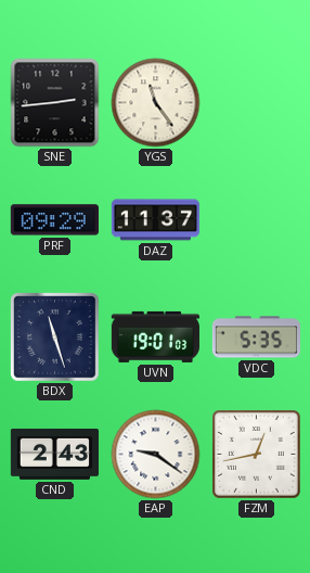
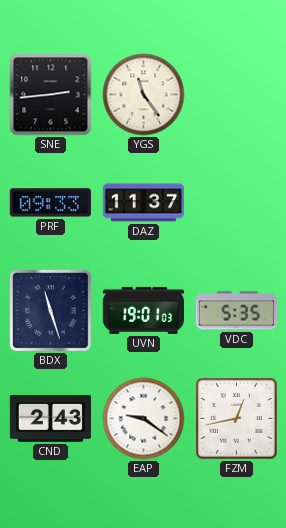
PRF: 09:29 -> 09:33 (50, 203)
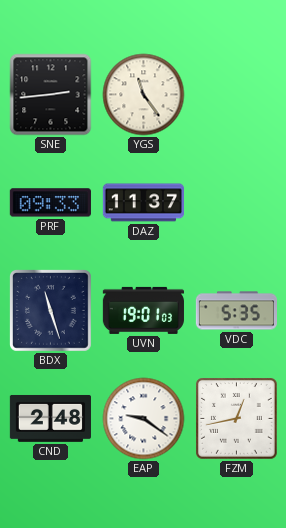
CND: 2:43 -> 2:48 (50, 418)
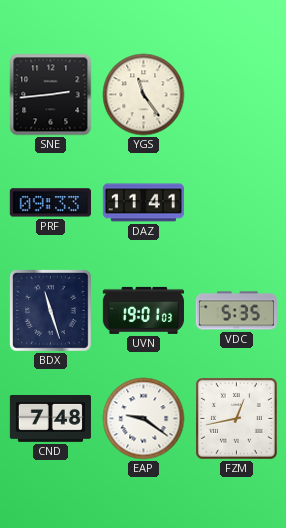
DAZ: 11:37 -> 11:41 (143, 203)
CND: 2:48 -> 7:48 (50, 418)
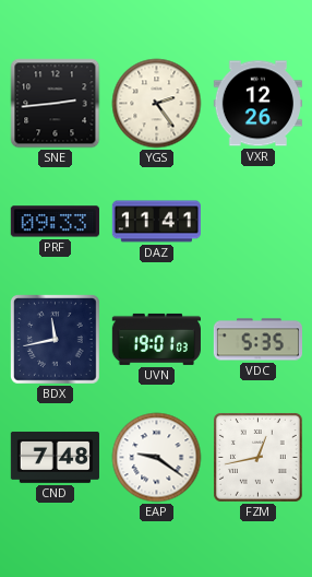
YGS: 11:24 -> 2:24 (157, 104)
VXR: none -> 12:26 (257, 104)
BDX: 11:27 -> 11:43 (56, 340)
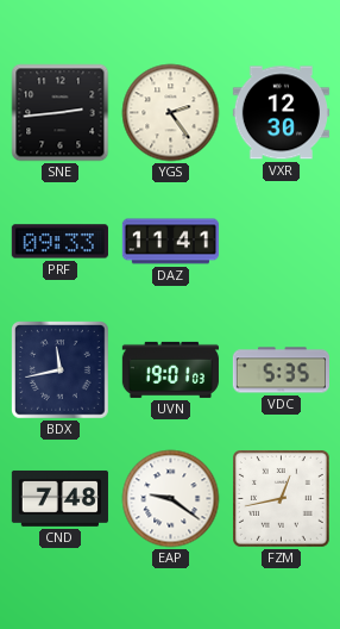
VXR: 12:26 -> 12:30 (281, 113)
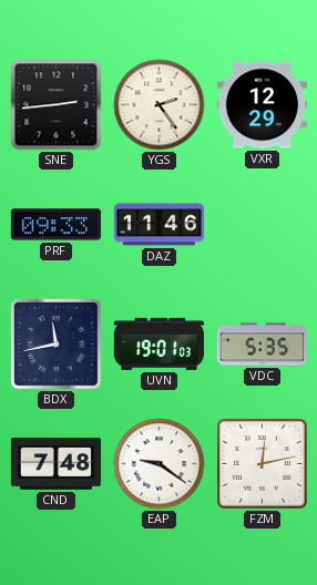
VXR: 12:30 -> 12:29 (262, 105)
DAZ: 11:41 -> 11:46 (158, 225)
FZM: 12:43 -> 12:13 (263, 464)
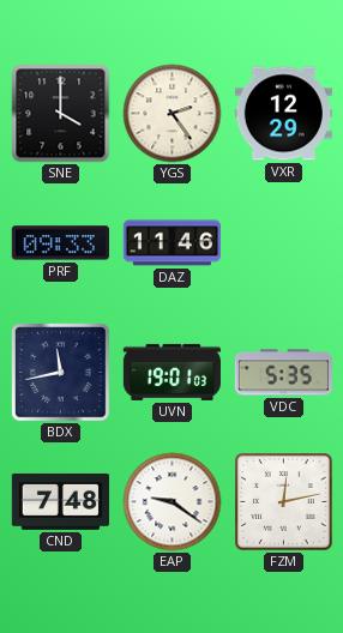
SNE: 2:44 -> 4:00 (61, 114)
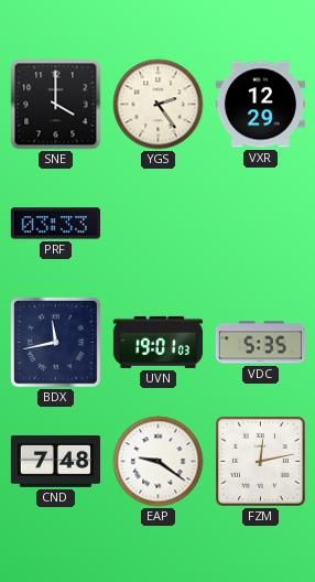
PRF: 09:33 -> 03:33 (55, 224)
DAZ: 11:46 -> none (171, 243)
